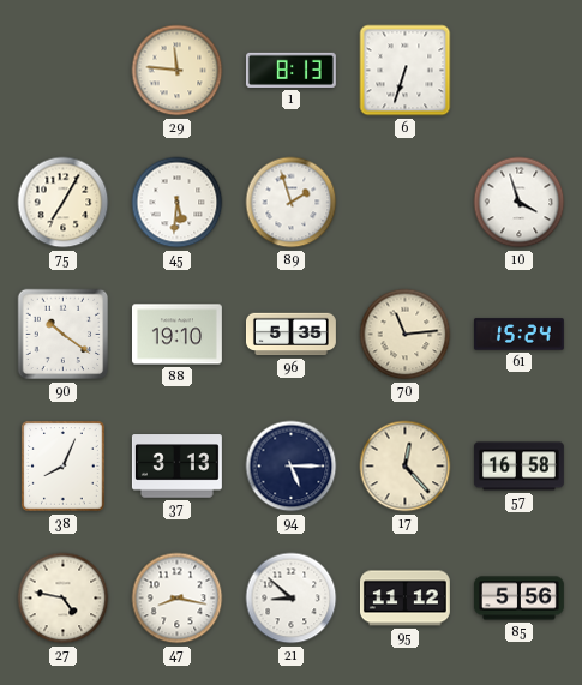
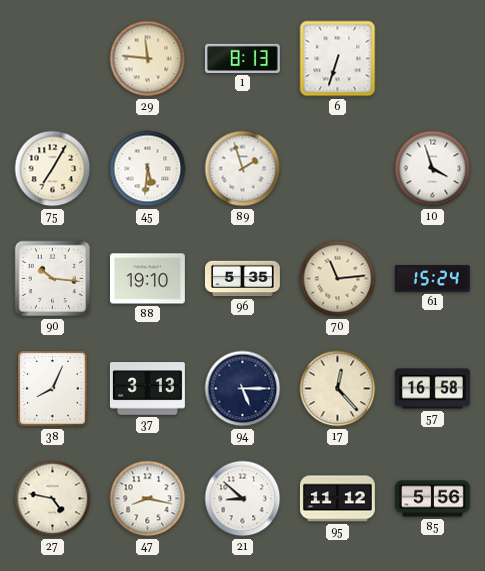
90: 10:21 -> 10:16 (53, 279)
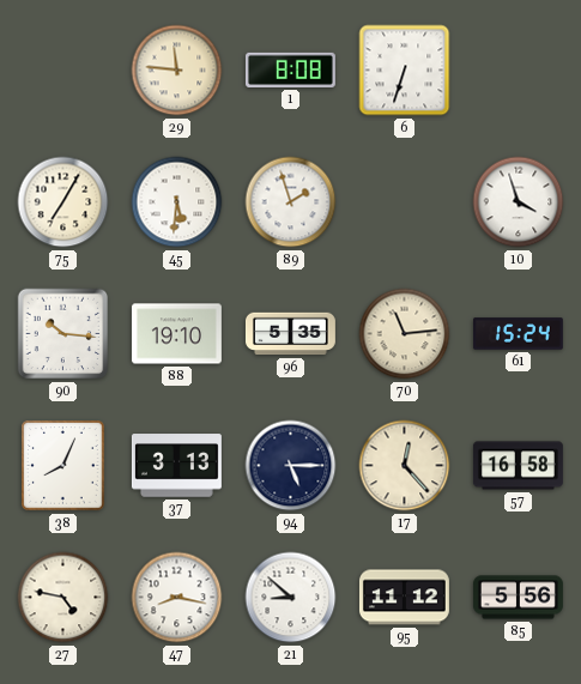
1: 8:13 -> 8:08 (290, 69)
